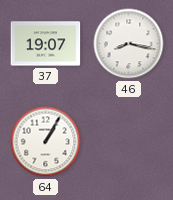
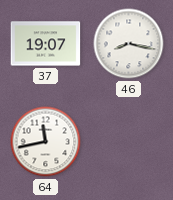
64: 1:05 -> 11:43 (46, 142)
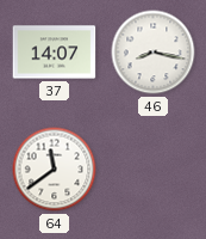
37: 19:07 -> 14:07 (55, 53)
64: 11:43 -> 11:39 (55, 170)
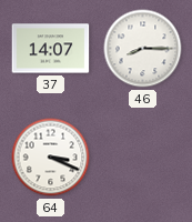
46: 8:17 -> 8:15 (143, 49)
64: 11:39 -> 3:19 (51, 158)
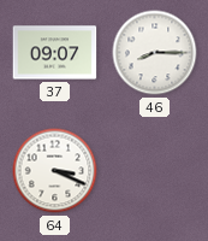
37: 14:07 -> 09:07 (55, 53)
